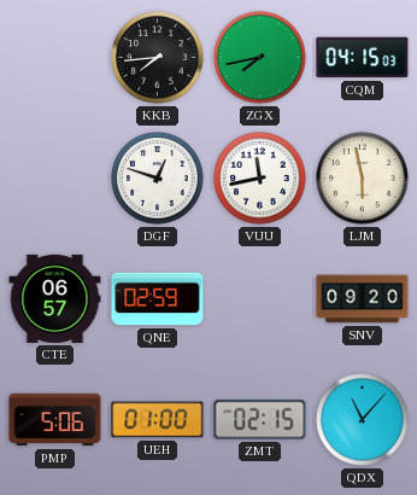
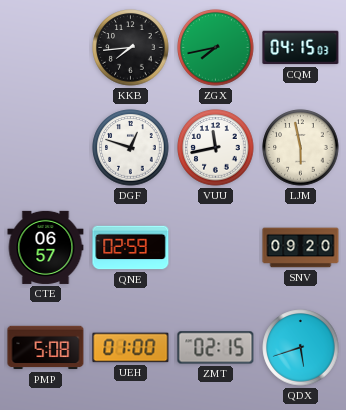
PMP: 5:06 -> 5:08 (46, 348)
QDX: 11:07 -> 5:42 (301, 348)
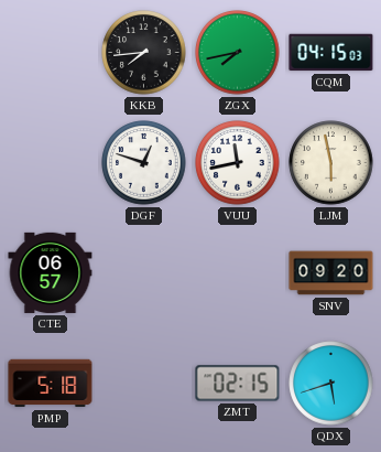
QNE: 02:59 -> none (131, 248)
PMP: 5:08 -> 5:18 (51, 384)
UEH: 01:00 -> none (131, 348)
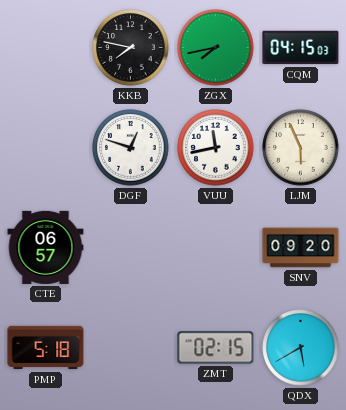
KKB: 7:44 -> 7:47 (131, 48)
LJM: 5:58 -> 5:56 (301, 148)
QDX: 5:42 -> 5:40 (301, 348)
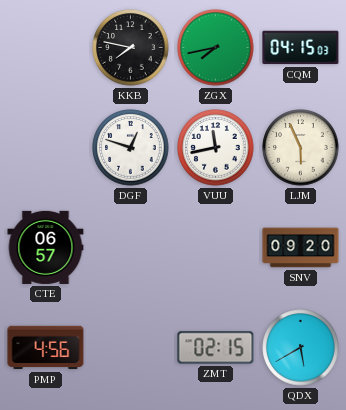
PMP: 5:18 -> 4:56 (46, 348)
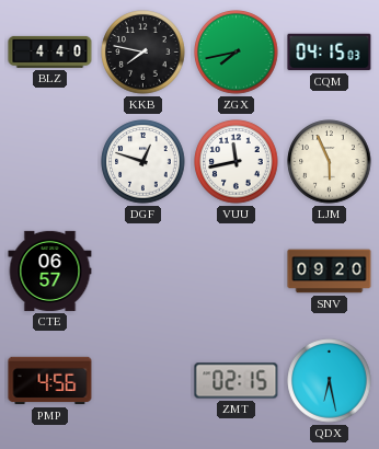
BLZ: none -> 4:40 (50, 51)
QDX: 5:40 -> 6:28 (330, 381)
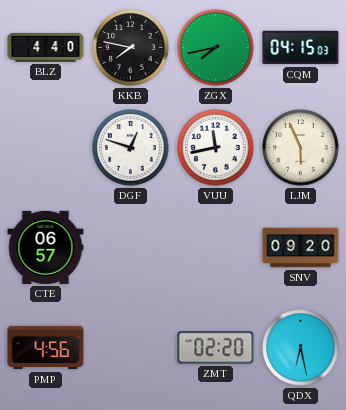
ZMT: 02:15 -> 02:20 (216, 348)
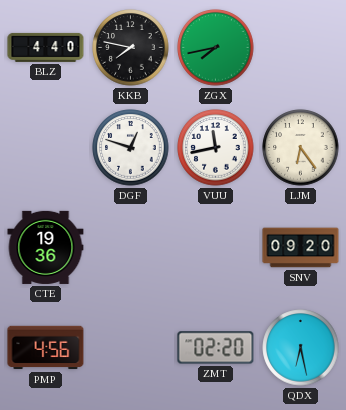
CQM: 04:15 -> none (301, 48)
LJM: 5:56 -> 6:24 (301, 148)
CTE: 06:57 -> 19:36 (46, 247)
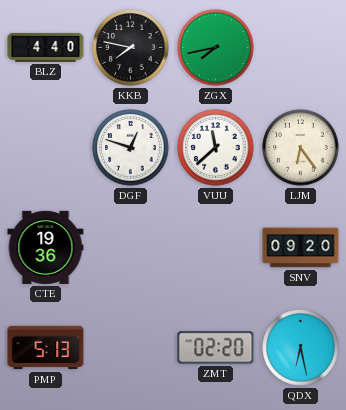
VUU: 11:43 -> 11:38 (216, 148)
PMP: 4:56 -> 5:13 (46, 348)
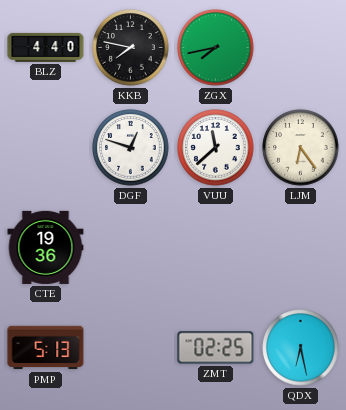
SNV: 09:20 -> none (301, 248)
ZMT: 02:20 -> 02:25 (216, 348)
